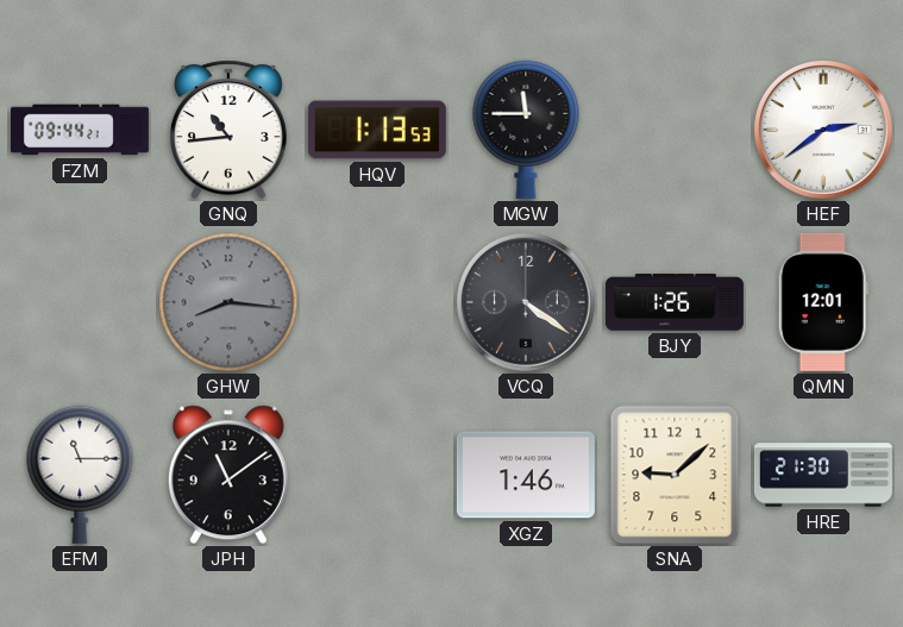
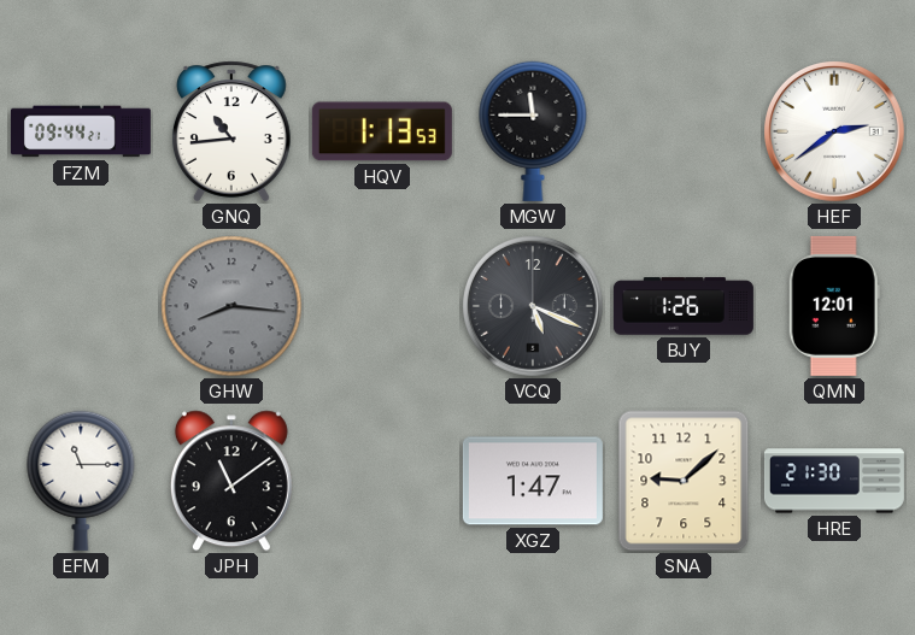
VCQ: 4:21 -> 5:19 (534, 307)
XGZ: 1:46 -> 1:47 (533, 481)
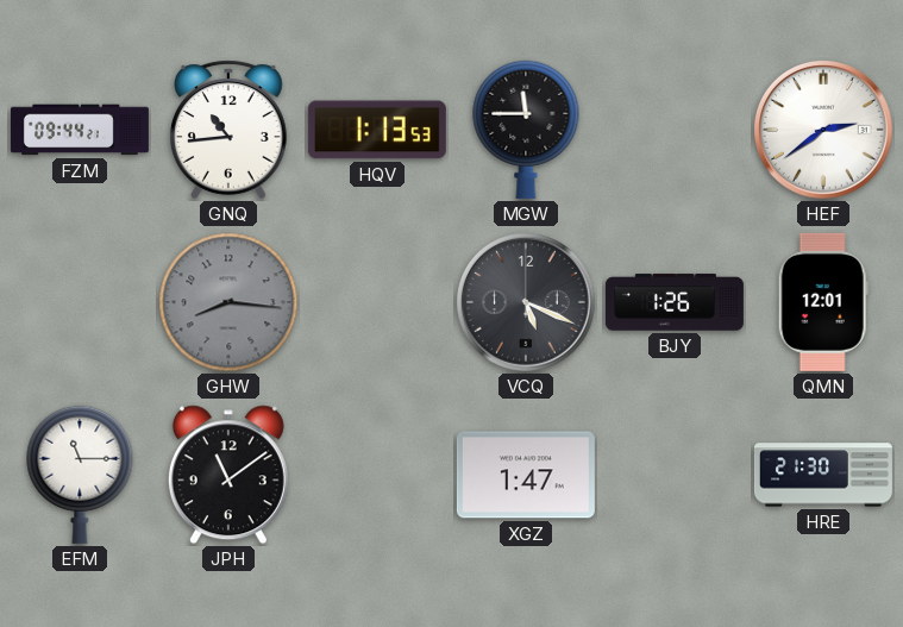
SNA: 9:08 -> none (684, 481)
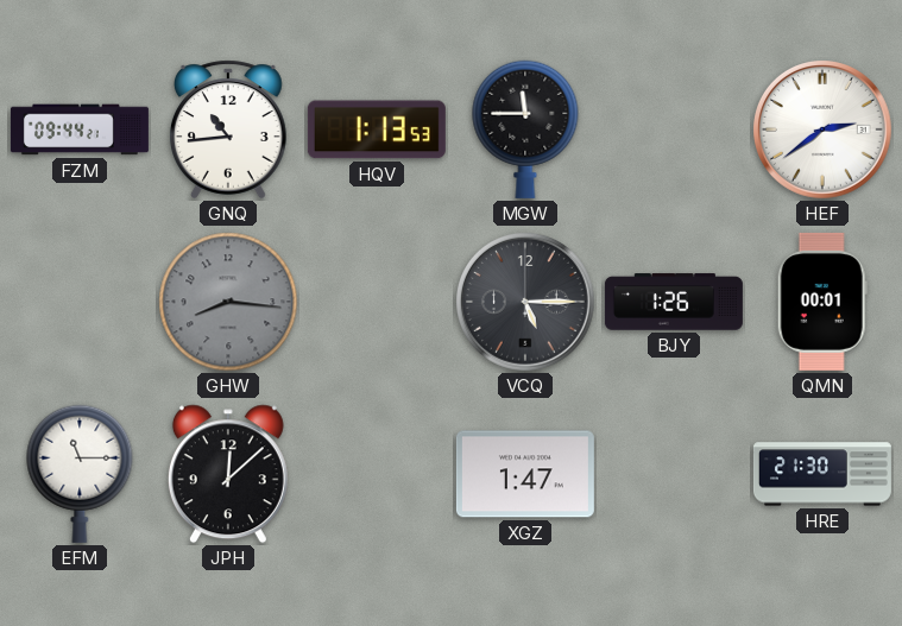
VCQ: 5:19 -> 5:15 (526, 303)
QMN: 12:01 -> 00:01 (822, 302)
JPH: 11:09 -> 12:08 (228, 474)
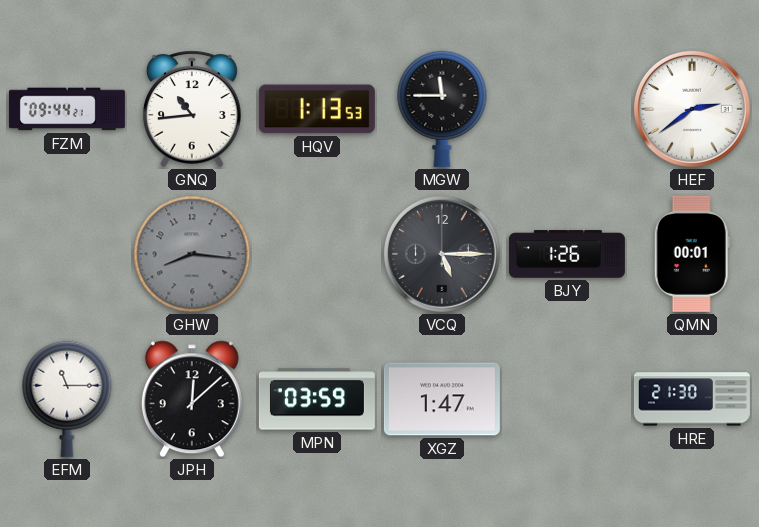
MPN: none -> 03:59 (317, 399)
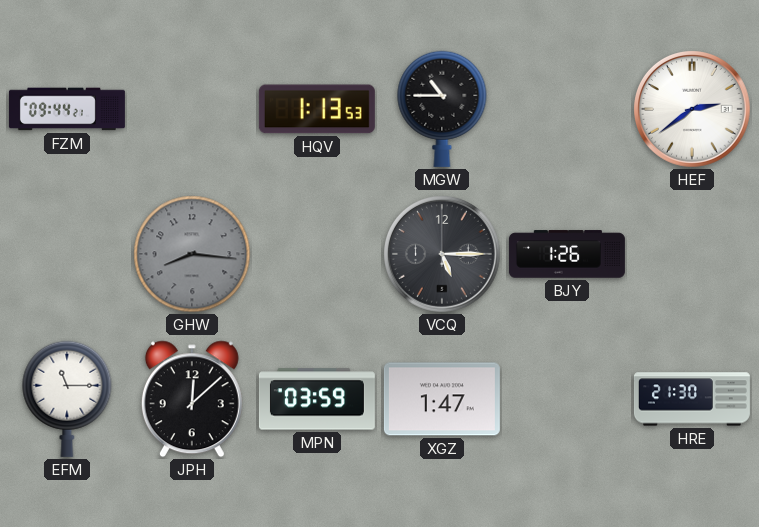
GNQ: 10:44 -> none (192, 109)
MGW: 11:45 -> 10:45 (442, 109)
QMN: 00:01 -> none (692, 254)
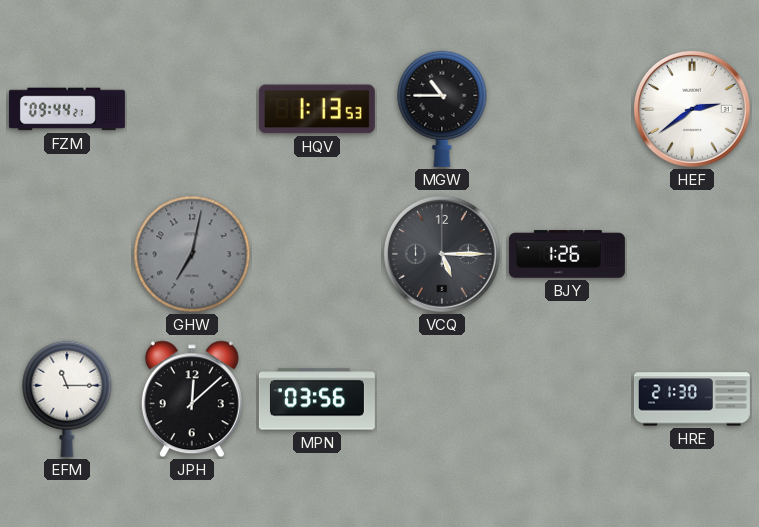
GHW: 8:16 -> 7:02 (192, 254)
MPN: 03:59 -> 03:56 (317, 399)
XGZ: 1:47 -> none (442, 399)
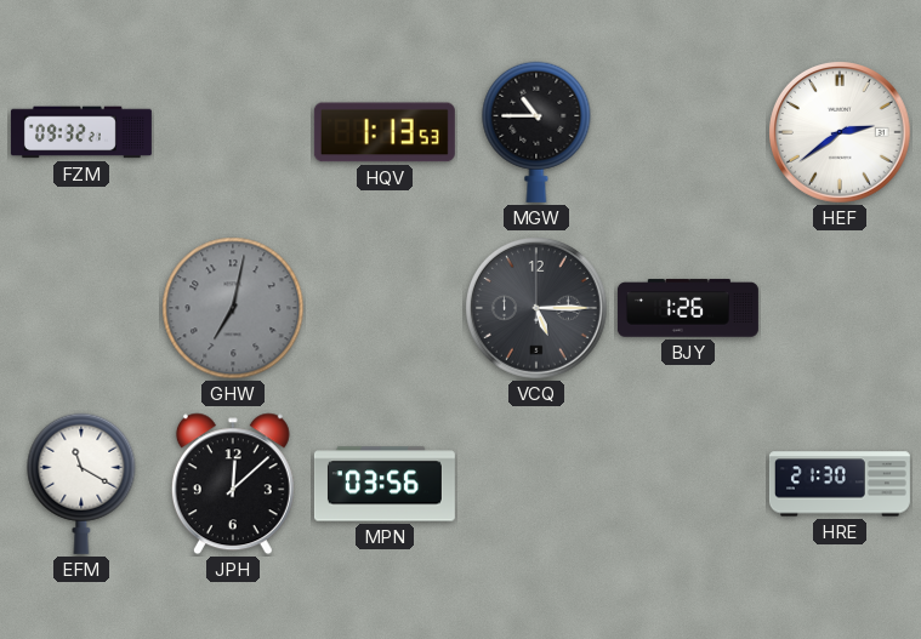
FZM: 09:44 -> 09:32 (81, 132)
EFM: 11:15 -> 11:20 (81, 484)
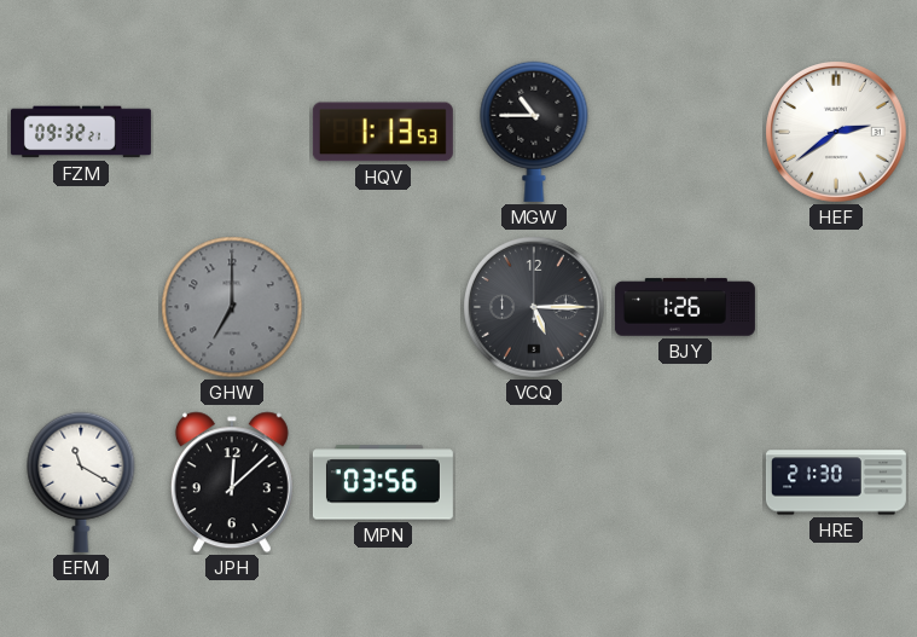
GHW: 7:02 -> 7:00 (232, 307)
